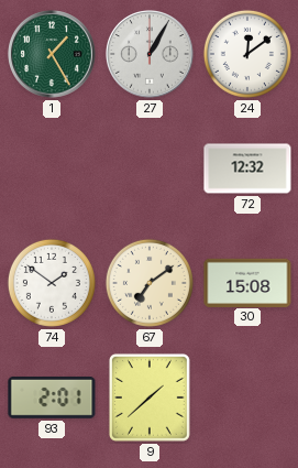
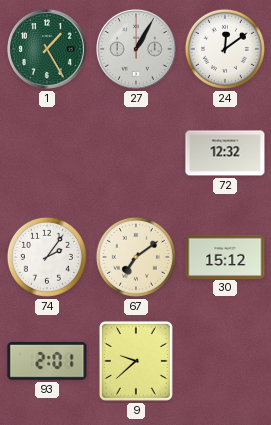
74: 1:51 -> 2:06 (47, 257)
30: 15:08 -> 15:12 (225, 256)
9: 1:38 -> 9:38 (136, 361)
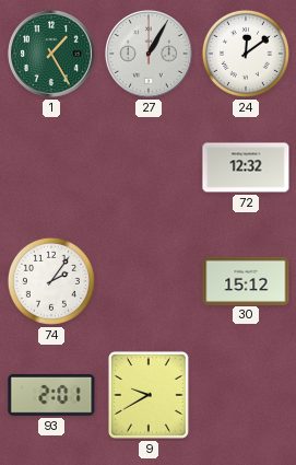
67: 7:09 -> none (136, 257)
9: 9:38 -> 9:40 (149, 395)
